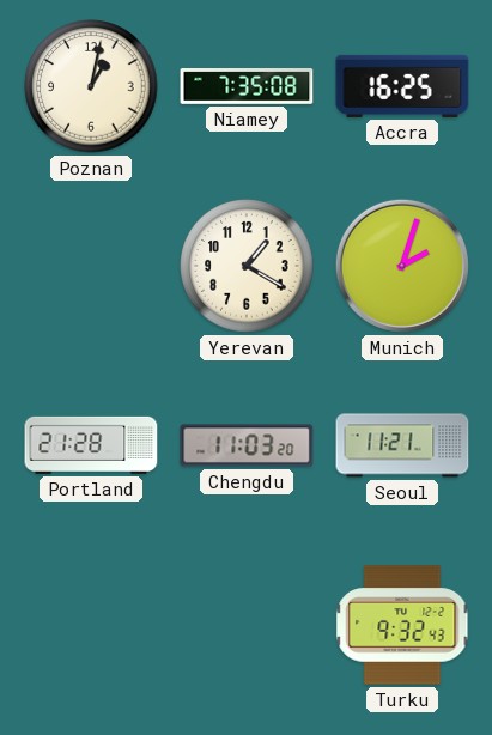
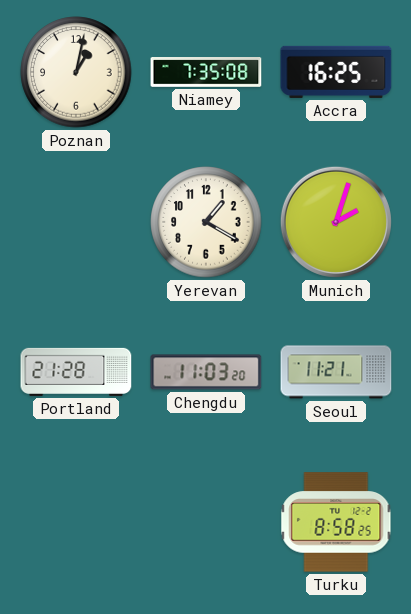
Turku: 9:32 -> 8:58 (336, 522)
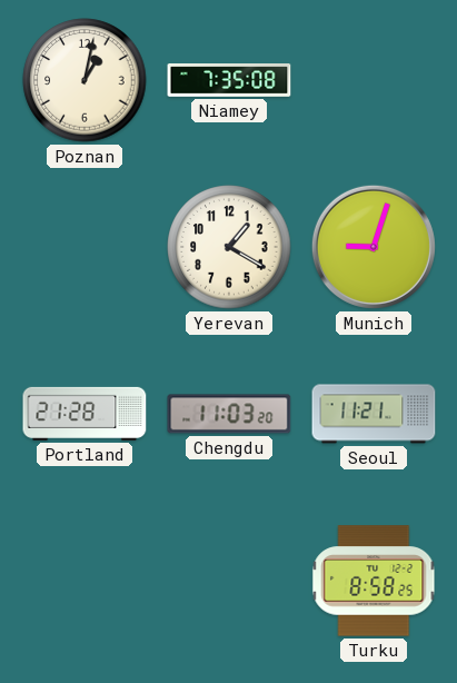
Accra: 16:25 -> none (336, 72)
Munich: 2:03 -> 9:03 (374, 247)
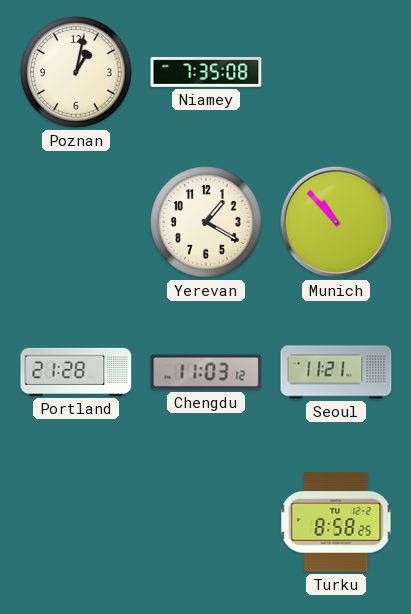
Munich: 9:03 -> 10:53 (336, 222)
Chengdu: 11:03:20 -> 11:03:12 (206, 372)
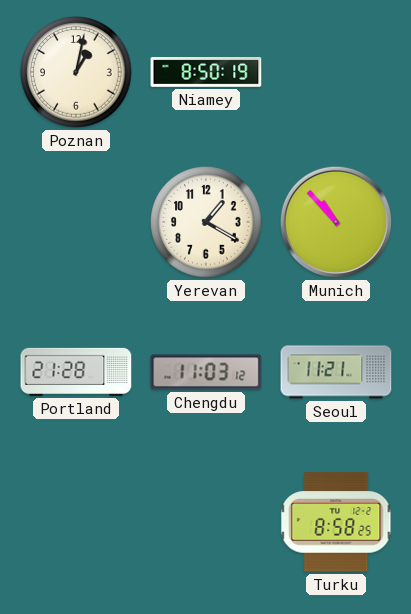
Niamey: 7:35 -> 8:50 (206, 72)
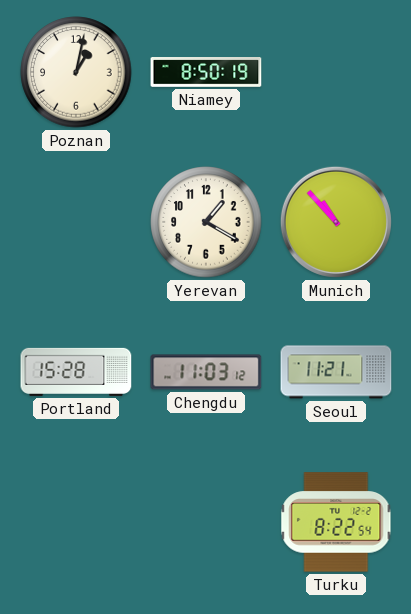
Portland: 21:28 -> 15:28 (76, 372)
Turku: 8:58 -> 8:22 (336, 522)
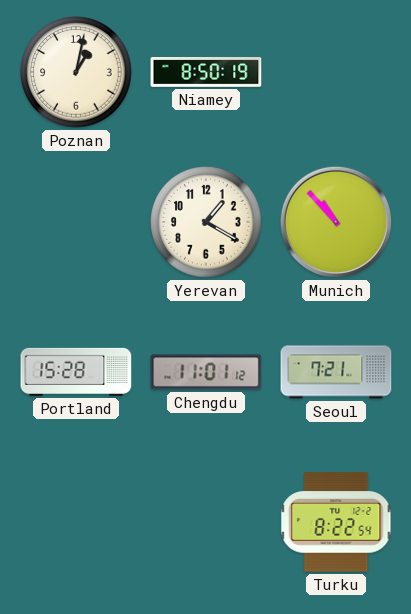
Chengdu: 11:03 -> 11:01 (206, 372)
Seoul: 11:21 -> 7:21 (336, 372)
